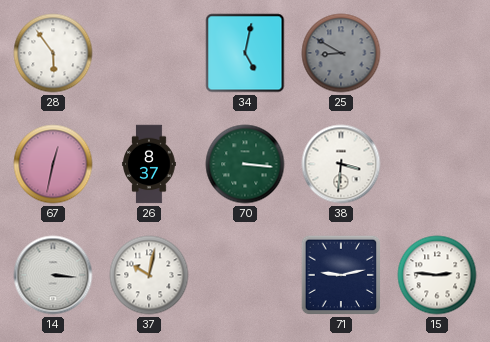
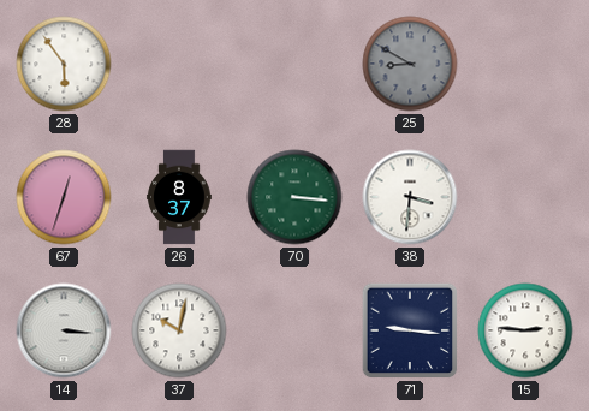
34: 5:02 -> none (245, 53)
67: 12:32 -> 12:33 (64, 197)
71: 9:13 -> 9:16 (410, 330)
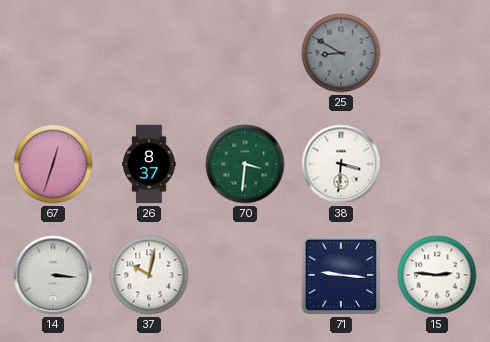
28: 5:54 -> none (64, 64)
70: 3:16 -> 3:31 (245, 164)
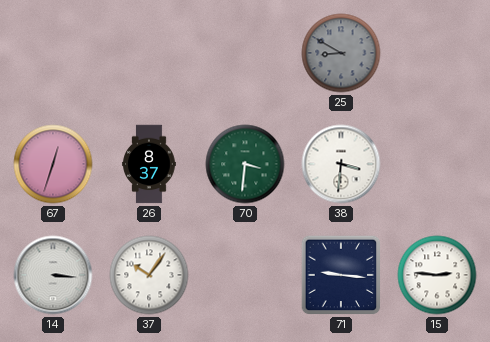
37: 10:02 -> 10:06 (149, 275)
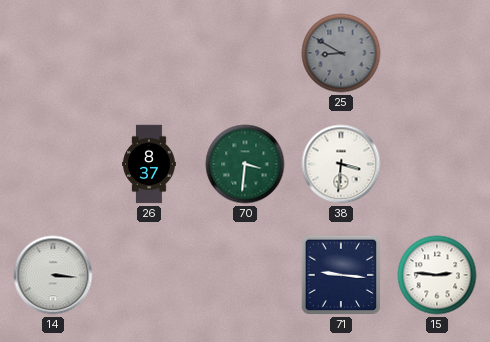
67: 12:33 -> none (53, 164)
37: 10:06 -> none (149, 275)
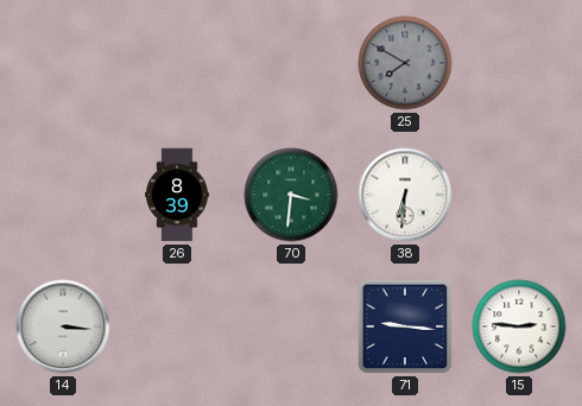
25: 8:50 -> 7:50 (405, 63)
26: 8:37 -> 8:39 (177, 195)
38: 3:31 -> 6:31 (405, 195)
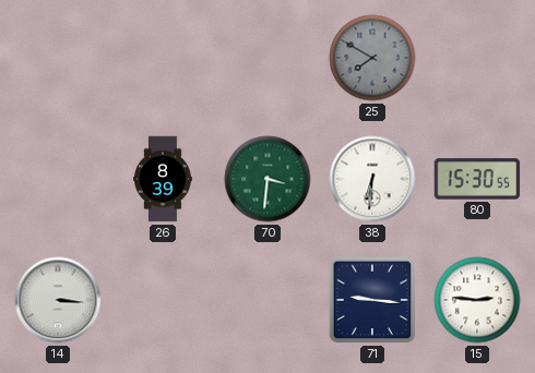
80: none -> 15:30 (477, 179)
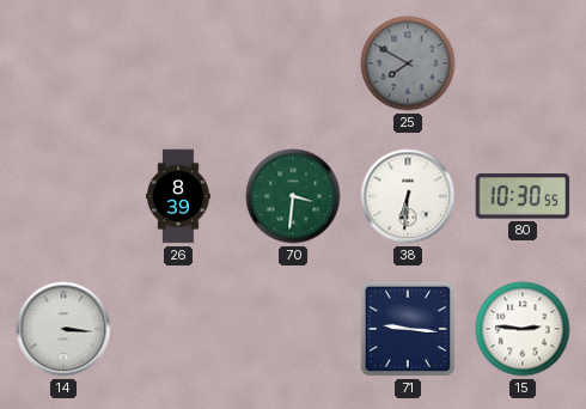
80: 15:30 -> 10:30 (523, 196)
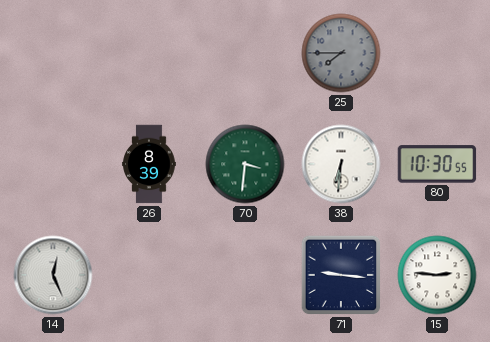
25: 7:50 -> 7:45 (341, 53)
14: 3:16 -> 12:26 (53, 275)
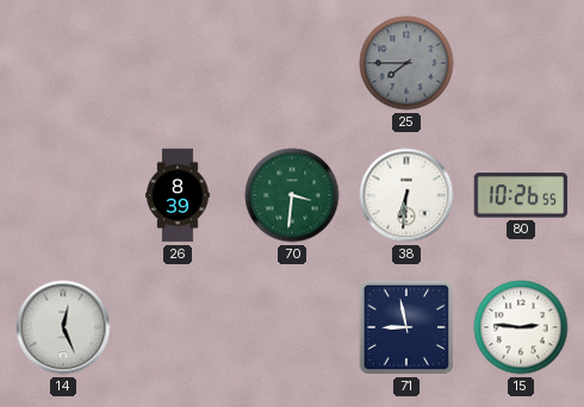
80: 10:30 -> 10:26 (521, 195)
71: 9:16 -> 8:58 (406, 327)
